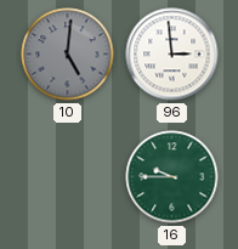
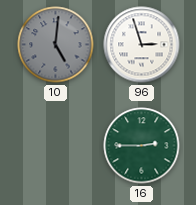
96: 2:59 -> 2:57 (142, 45)
16: 9:45 -> 2:45 (142, 146)
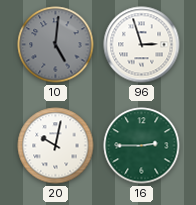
20: none -> 10:02 (56, 146)
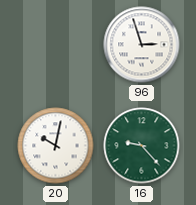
10: 5:01 -> none (56, 45)
16: 2:45 -> 9:23 (142, 146)
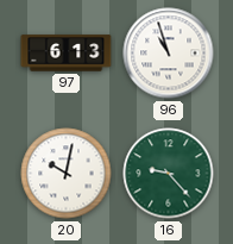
97: none -> 6:13 (67, 54)
96: 2:57 -> 10:57 (169, 54)
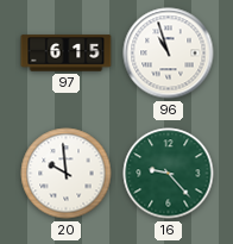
97: 6:13 -> 6:15 (67, 54)
20: 10:02 -> 9:59 (67, 174)
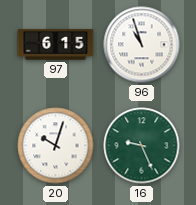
20: 9:59 -> 10:03 (56, 146)
16: 9:23 -> 9:26 (142, 146)
